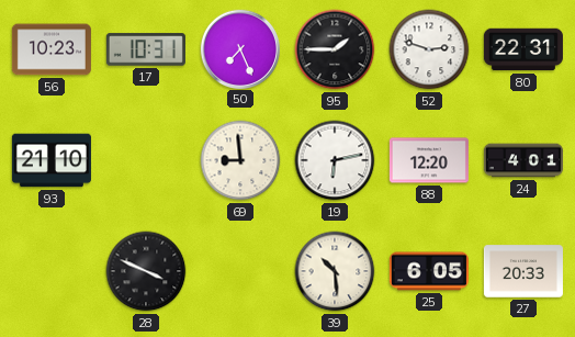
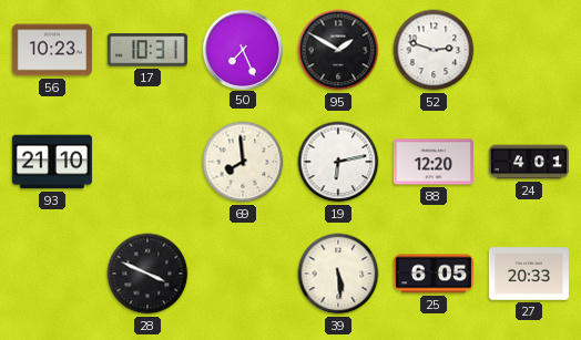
95: 1:45 -> 1:50 (338, 50)
80: 22:31 -> none (523, 49)
69: 8:59 -> 7:59 (243, 162)
39: 10:29 -> 5:29 (338, 274)
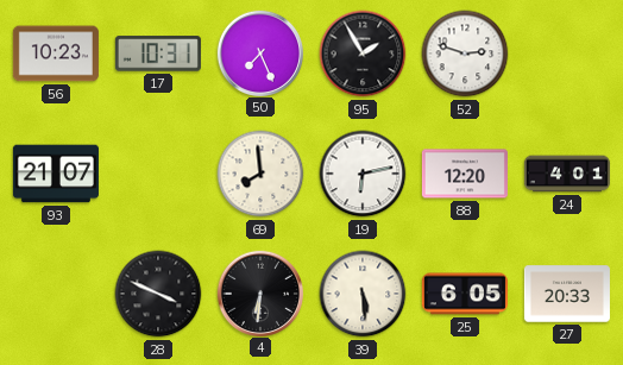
95: 1:50 -> 1:55 (363, 54)
93: 21:10 -> 21:07 (56, 174)
4: none -> 6:31 (259, 292)
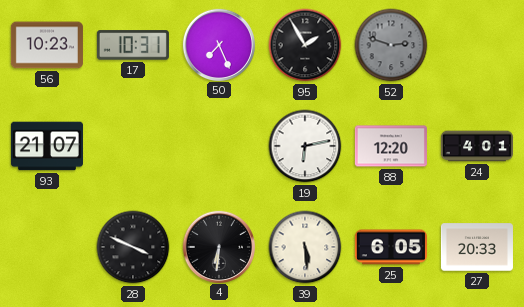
52 dial: white -> grey (391, 45)
69: 7:59 -> none (260, 174)
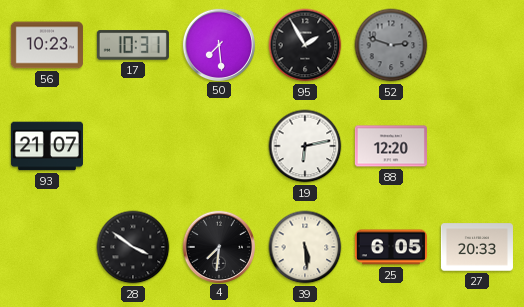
50: 7:26 -> 7:29 (218, 44)
24: 4:01 -> none (477, 146)
28: 3:49 -> 3:51 (133, 247)
4: 6:31 -> 7:31 (218, 246)
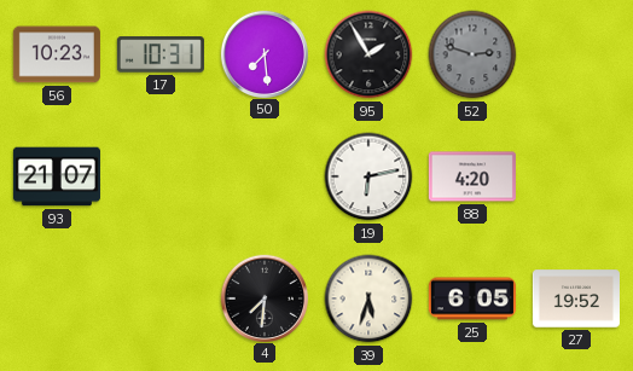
88: 12:20 -> 4:20 (472, 176)
28: 3:51 -> none (133, 247)
39: 5:29 -> 5:33 (368, 298)
27: 20:33 -> 19:52 (576, 298)
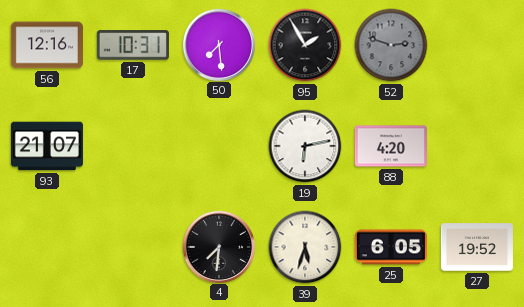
56: 10:23 -> 12:16 (47, 45)
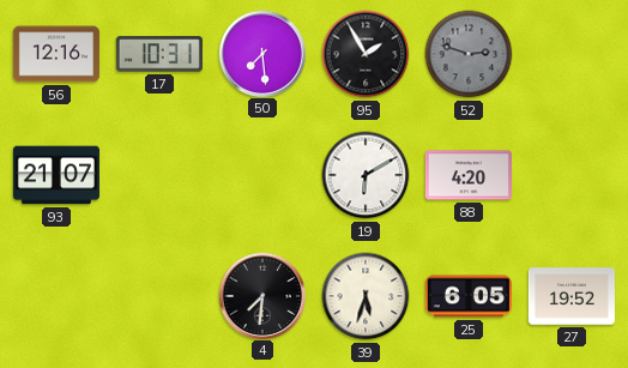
19: 6:13 -> 6:10 (366, 175)
